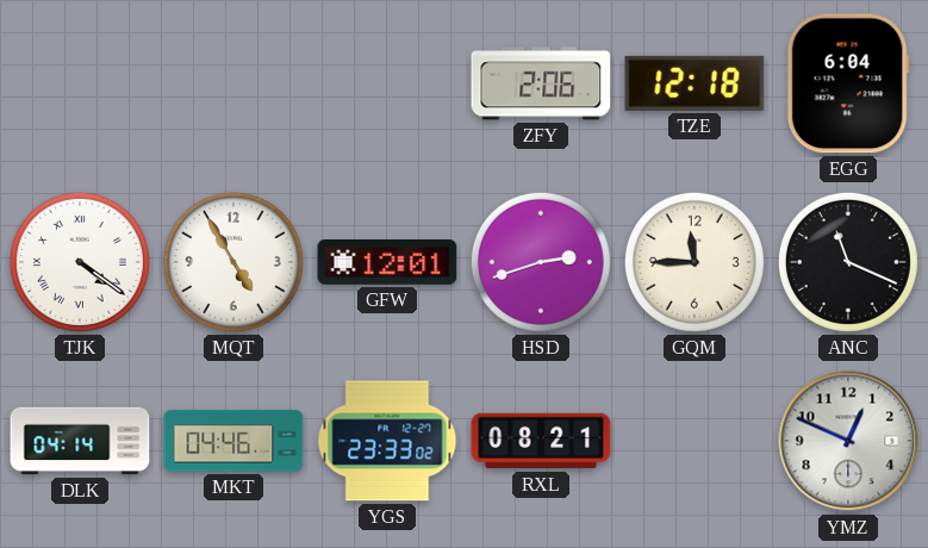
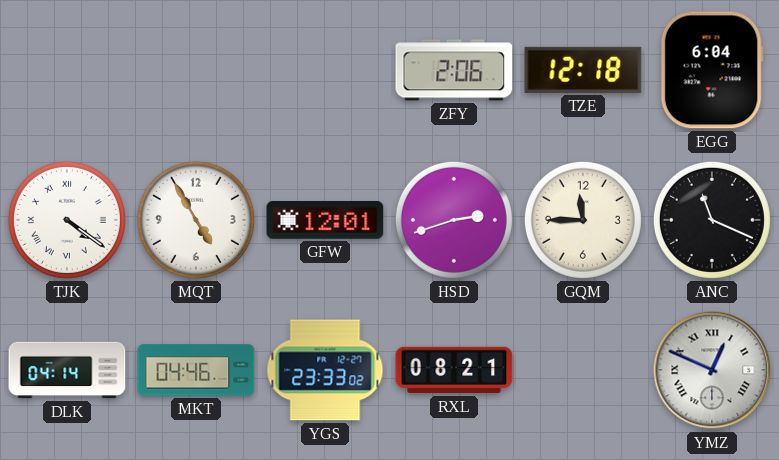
YMZ numerals: Arabic -> Roman (712, 370)
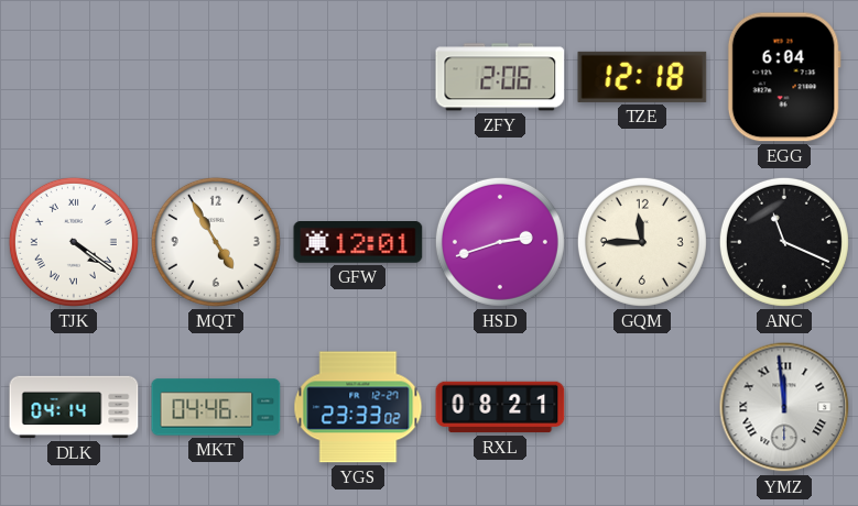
YMZ: 12:49 -> 11:59 (784, 407)
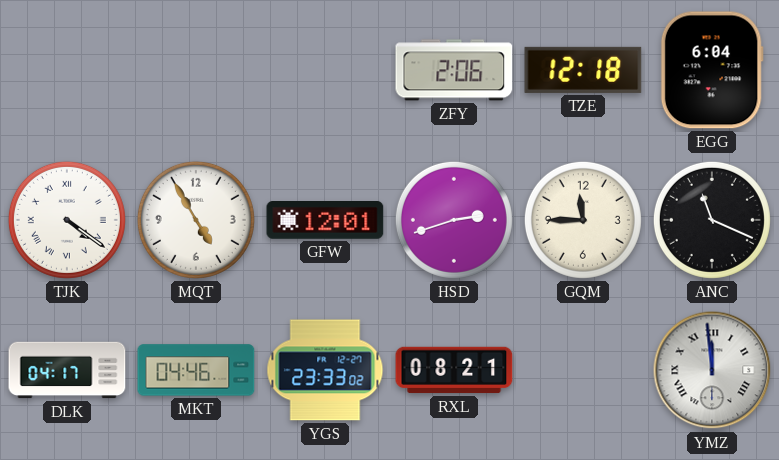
DLK: 04:14 -> 04:17 (67, 370)
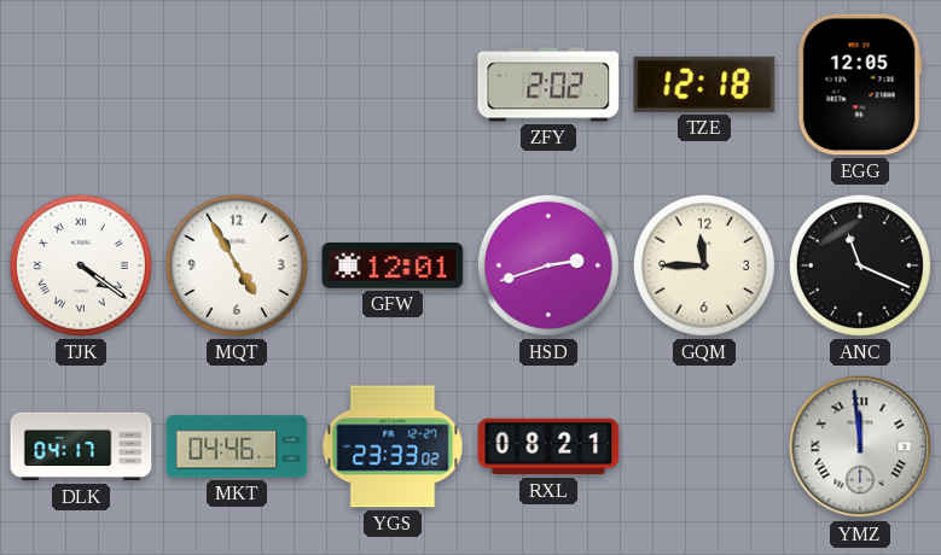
ZFY: 2:06 -> 2:02 (548, 84)
EGG: 6:04 -> 12:05 (860, 84)
